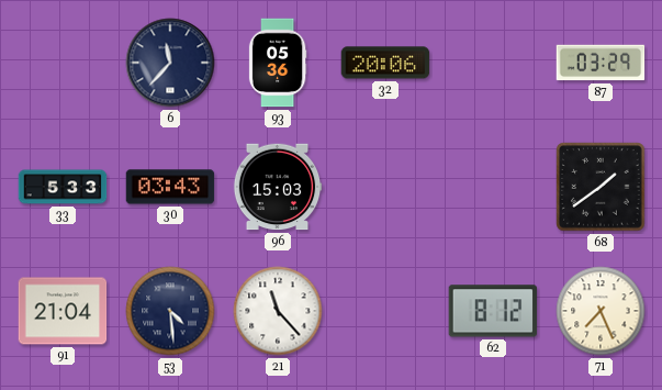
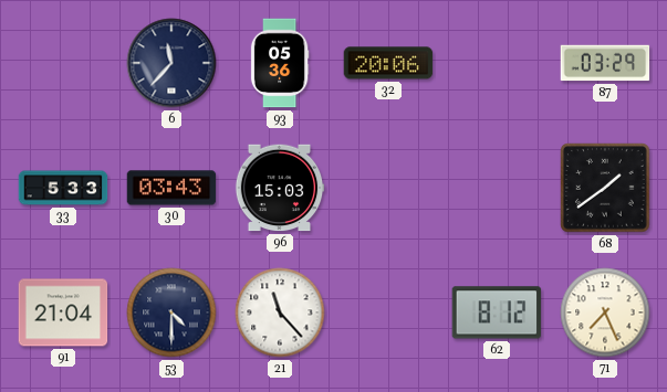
53: 4:29 -> 4:30 (171, 312)
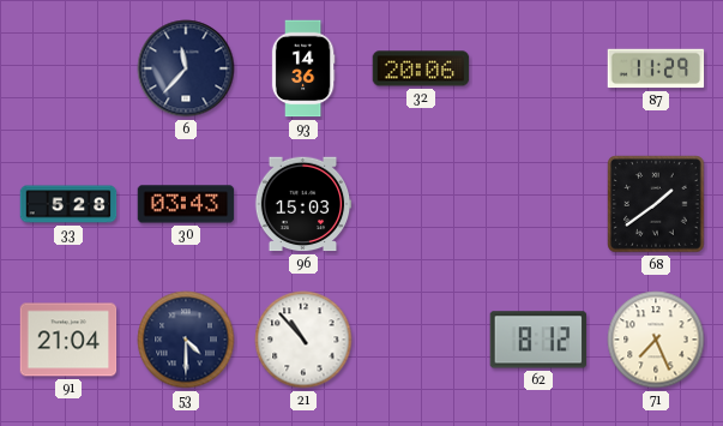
93: 05:36 -> 14:36 (303, 68)
87: 03:29 -> 11:29 (656, 68)
33: 5:33 -> 5:28 (68, 204)
21: 11:23 -> 10:53 (303, 340)
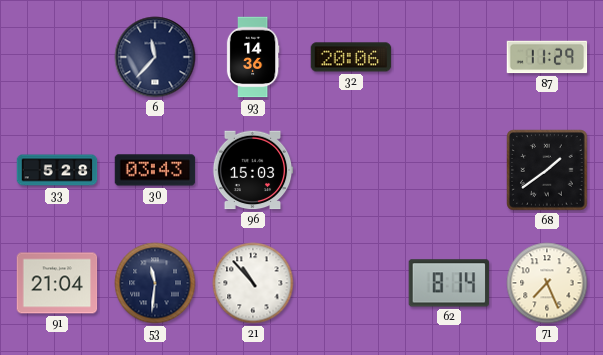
53: 4:30 -> 11:31 (155, 283)
62: 8:12 -> 8:14 (449, 283)
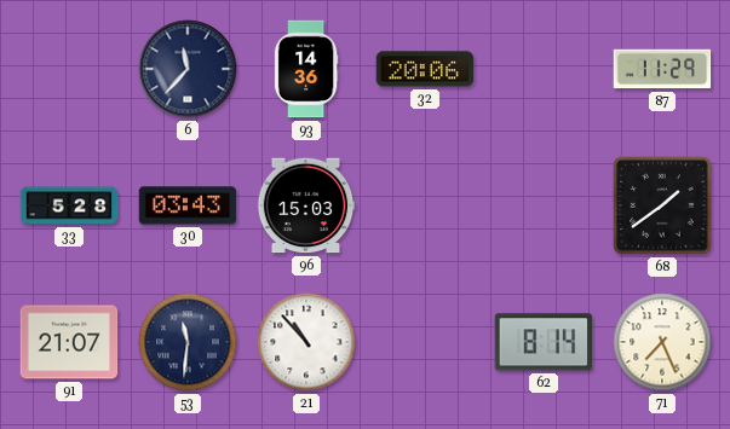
91: 21:04 -> 21:07 (69, 342)
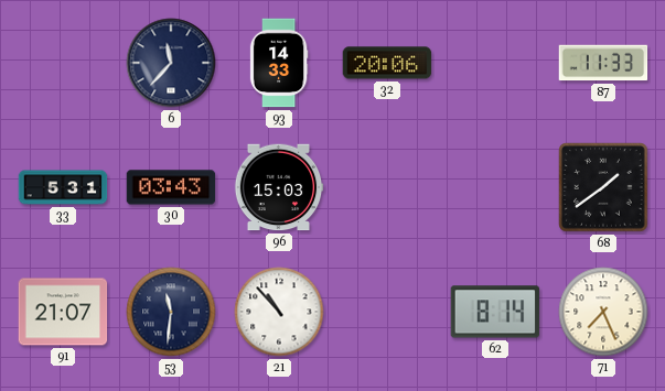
93: 14:36 -> 14:33 (279, 63)
87: 11:29 -> 11:33 (603, 63)
33: 5:28 -> 5:31 (63, 187)
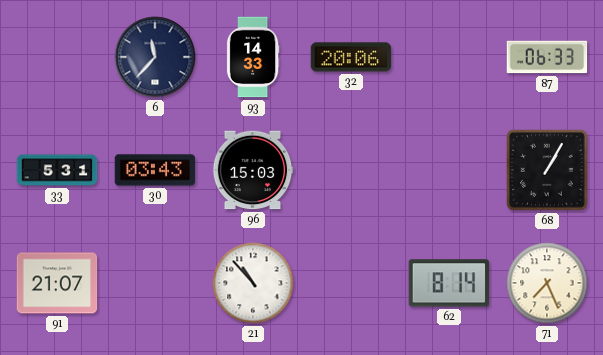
87: 11:33 -> 06:33 (547, 57)
68: 1:39 -> 1:05 (547, 170)
53: 11:31 -> none (171, 312)
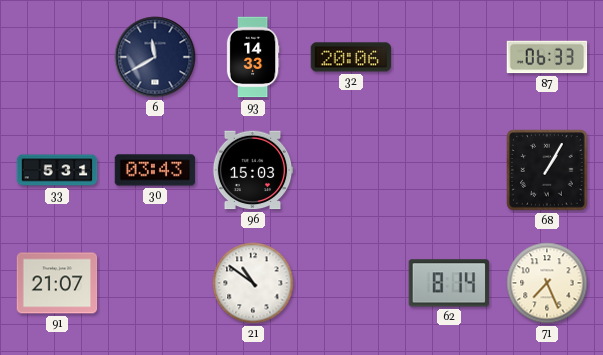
6: 11:37 -> 11:40 (155, 57)
21: 10:53 -> 10:51 (253, 283)
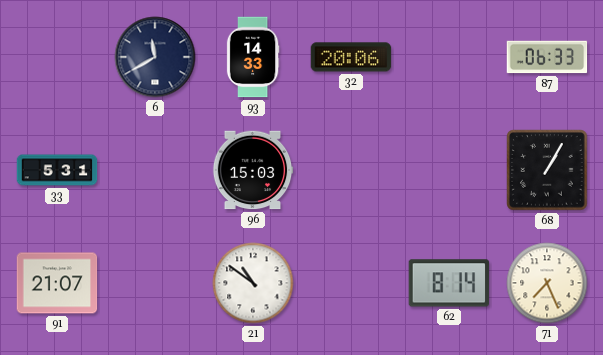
30: 03:43 -> none (155, 170)
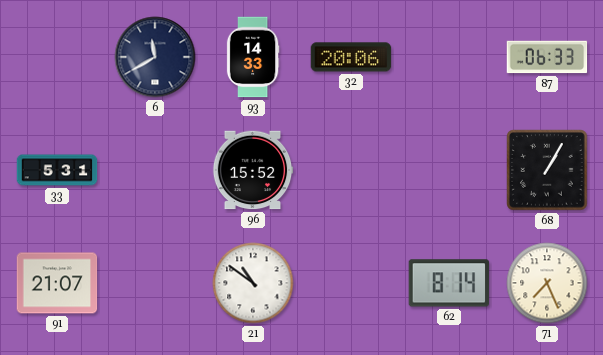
96: 15:03 -> 15:52 (253, 170)
